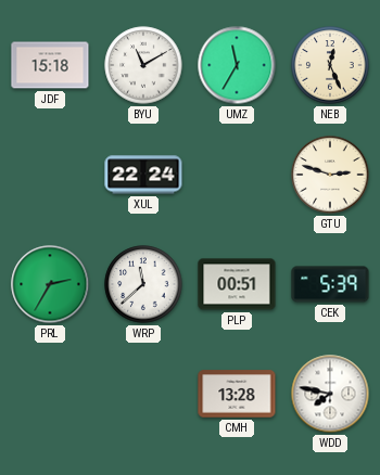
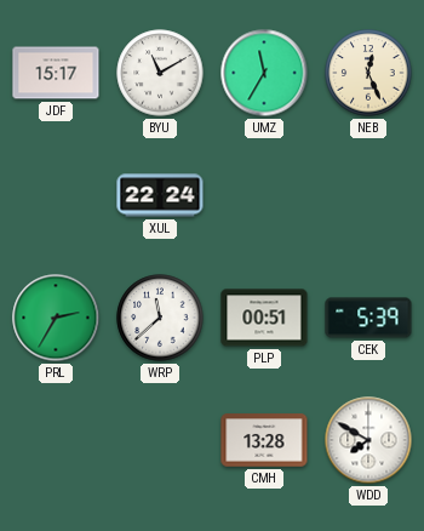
JDF: 15:18 -> 15:17 (56, 73)
GTU: 2:48 -> none (330, 175)
WDD: 7:47 -> 7:50 (368, 440)
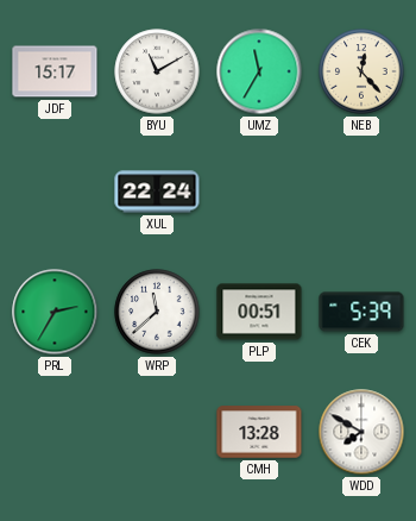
NEB: 12:26 -> 12:23 (361, 71)
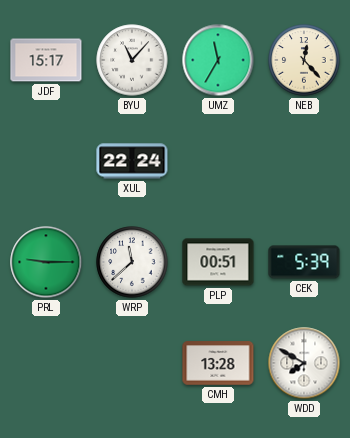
BYU: 11:10 -> 11:07 (132, 60)
PRL: 2:35 -> 9:15 (46, 262)
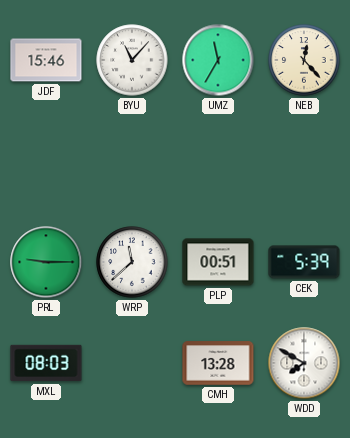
JDF: 15:17 -> 15:46 (46, 60)
XUL: 22:24 -> none (132, 161)
MXL: none -> 08:03 (46, 363)
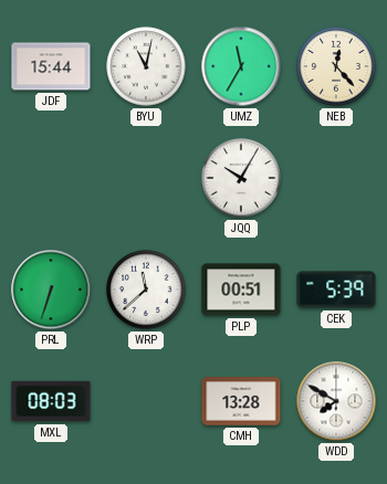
JDF: 15:46 -> 15:44 (51, 66)
BYU: 11:07 -> 11:02 (146, 66)
JQQ: none -> 10:05 (241, 178)
PRL: 9:15 -> 6:33 (51, 290)
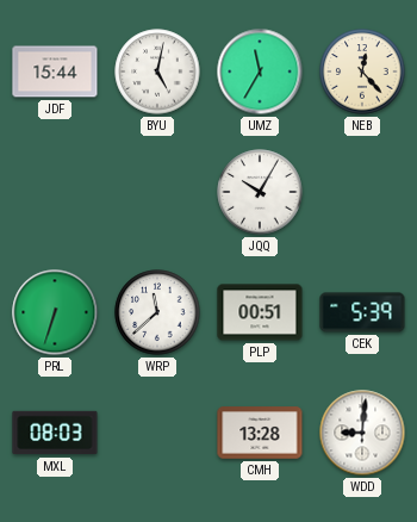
BYU: 11:02 -> 5:02 (157, 72)
WDD: 7:50 -> 9:01 (362, 433)
